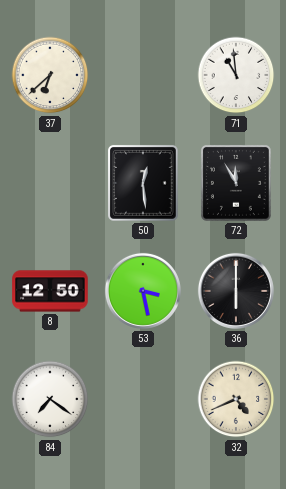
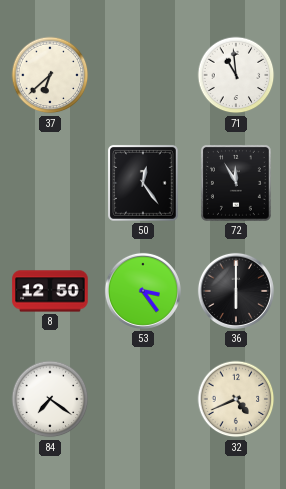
50: 12:29 -> 12:24 (143, 183)
53: 3:28 -> 3:24 (143, 291)
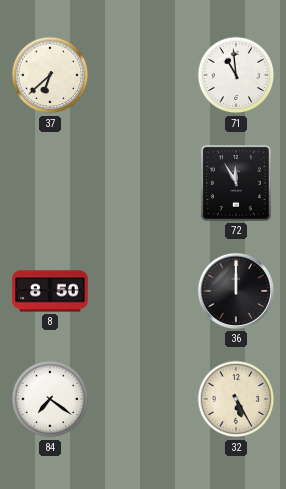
50: 12:24 -> none (143, 183)
8: 12:50 -> 8:50 (50, 291)
53: 3:24 -> none (143, 291)
36: 6:00 -> 12:00 (236, 291)
32: 4:41 -> 5:25 (236, 399)
